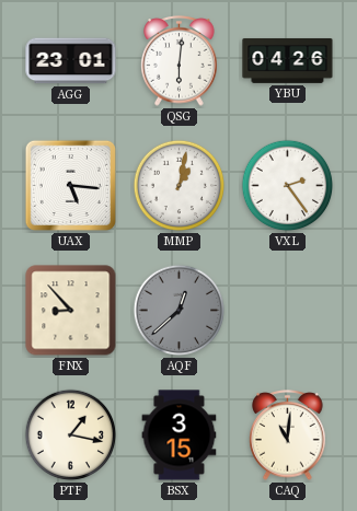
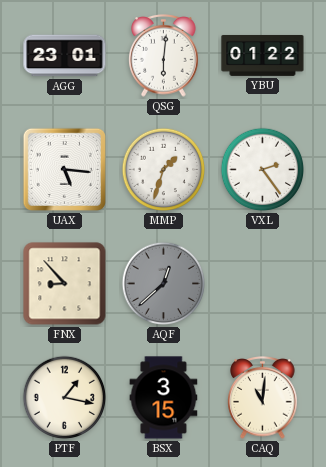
YBU: 04:26 -> 01:22 (263, 55)
MMP: 1:02 -> 1:33 (164, 170)
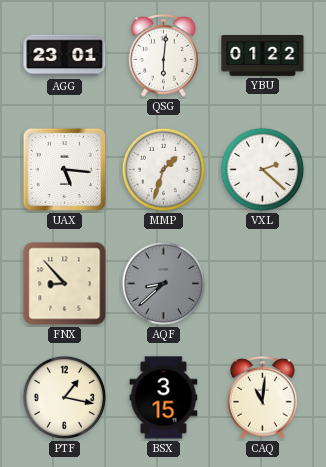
VXL: 2:24 -> 2:22 (263, 170)
AQF: 12:38 -> 8:38 (164, 284)
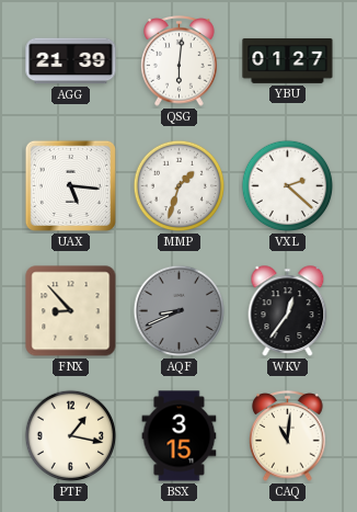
AGG: 23:01 -> 21:39 (71, 61)
YBU: 01:22 -> 01:27 (288, 60)
AQF: 8:38 -> 8:41 (180, 311)
WKV: none -> 12:36 (288, 311)
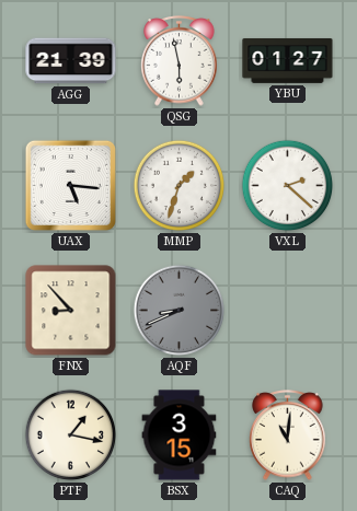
QSG: 6:01 -> 5:58 (180, 61)
WKV: 12:36 -> none (288, 311)
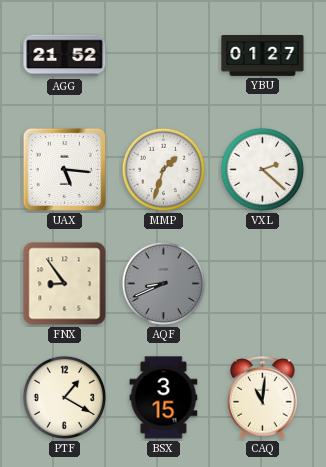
AGG: 21:39 -> 21:52 (65, 56)
QSG: 5:58 -> none (180, 61)
FNX: 8:53 -> 8:54 (65, 284)
PTF: 1:17 -> 1:20 (65, 398)
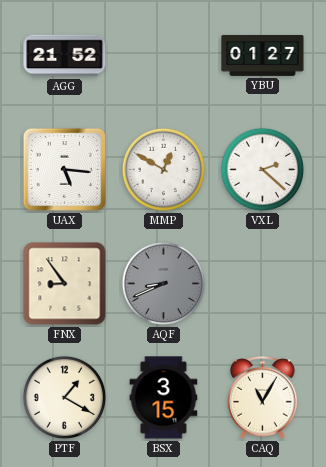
MMP: 1:33 -> 12:50 (164, 170)
CAQ: 11:01 -> 11:05 (263, 398)
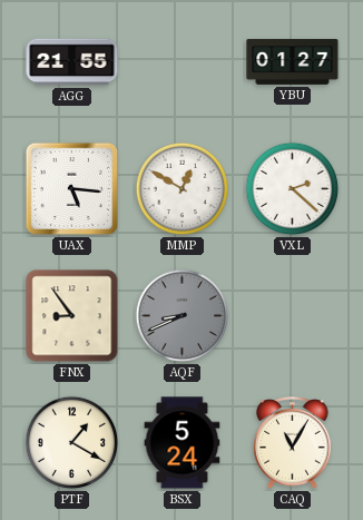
AGG: 21:52 -> 21:55 (72, 62)
BSX: 3:15 -> 5:24 (183, 443)
